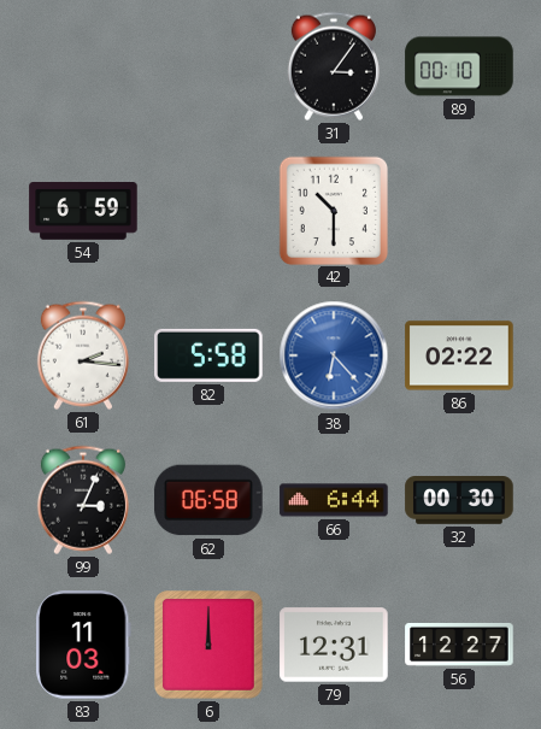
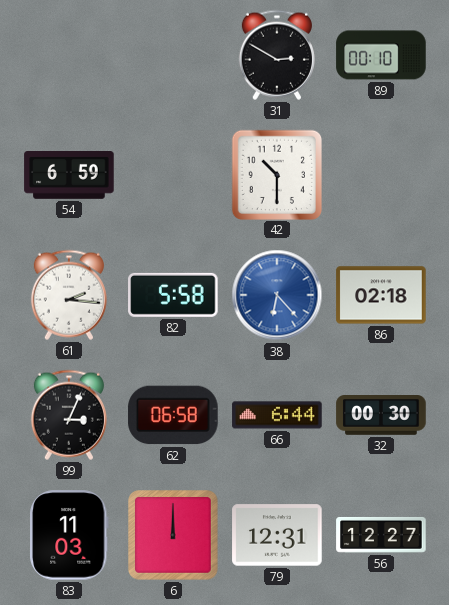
31: 3:06 -> 2:50 (277, 55)
86: 02:22 -> 02:18 (381, 295)
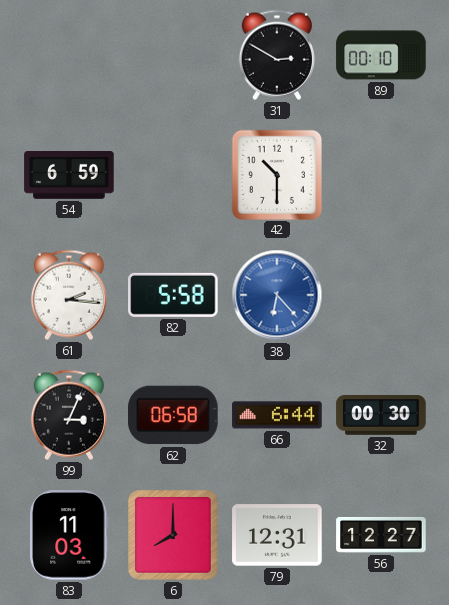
86: 02:18 -> none (381, 295)
6: 12:00 -> 8:00 (174, 536)
